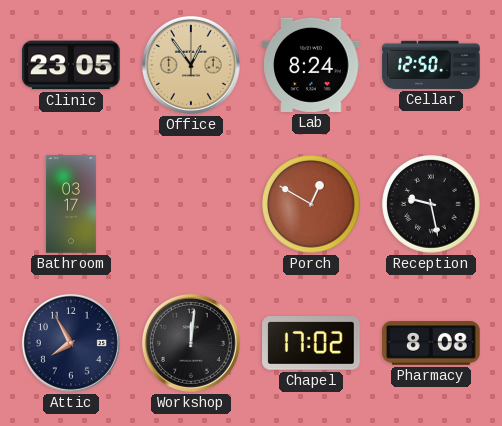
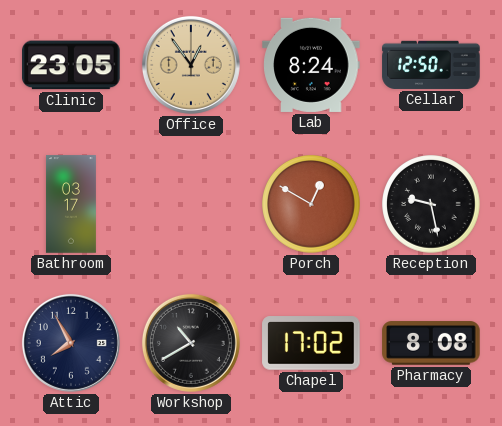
Workshop: 12:01 -> 10:40 (191, 343)
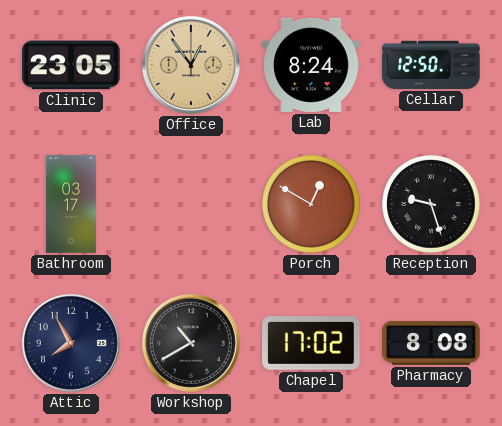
Reception: 9:28 -> 9:27 (431, 204)
